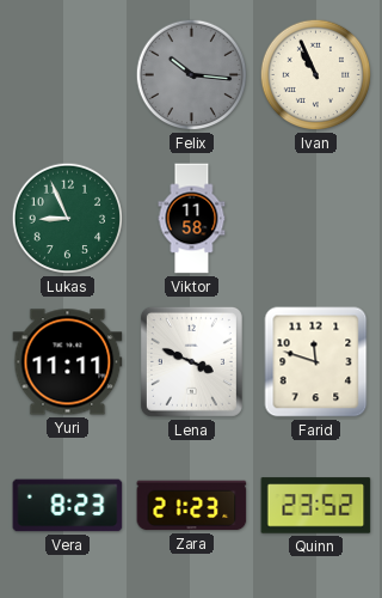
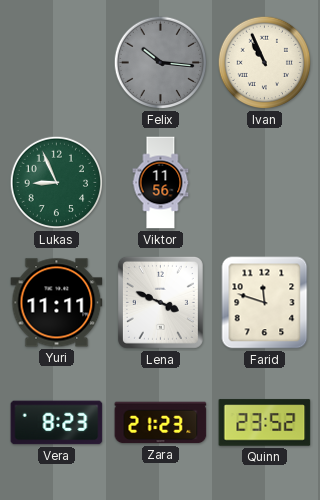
Viktor: 11:58 -> 11:56 (161, 183)
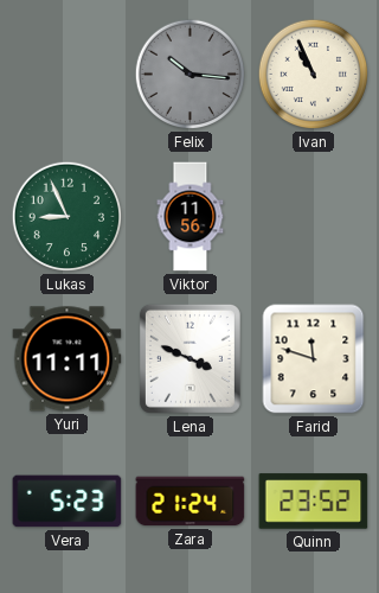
Vera: 8:23 -> 5:23 (68, 502)
Zara: 21:23 -> 21:24 (191, 502)
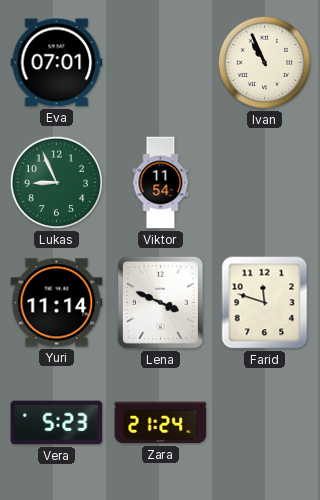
Eva: none -> 07:01 (57, 63)
Felix: 10:16 -> none (191, 75)
Viktor: 11:56 -> 11:54 (161, 183)
Yuri: 11:11 -> 11:14 (57, 303)
Quinn: 23:52 -> none (314, 502)
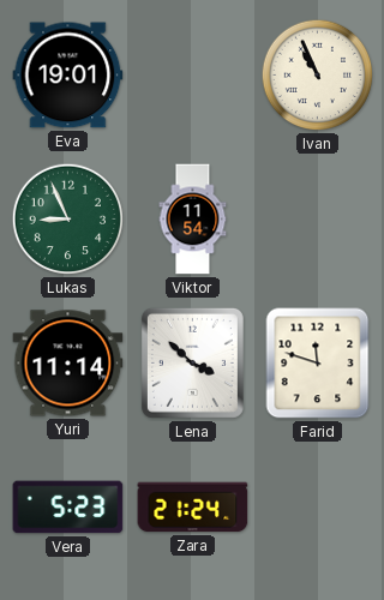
Eva: 07:01 -> 19:01 (68, 76)
Lena: 3:49 -> 3:52 (192, 362)
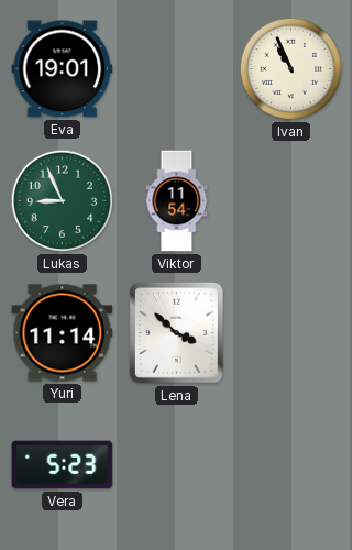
Farid: 11:48 -> none (318, 364)
Zara: 21:24 -> none (193, 508)
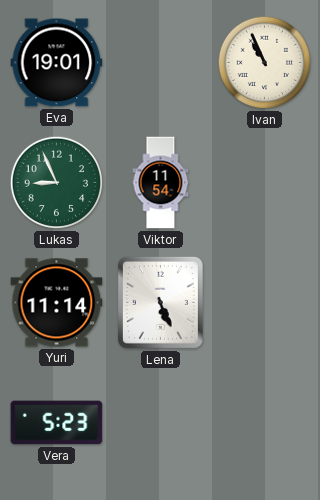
Lena: 3:52 -> 5:26 (160, 302)
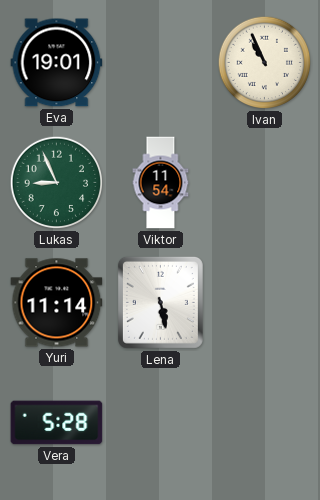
Lena: 5:26 -> 5:28 (160, 302)
Vera: 5:23 -> 5:28 (57, 423)
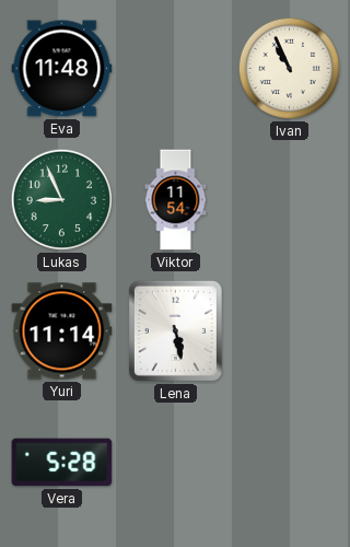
Eva: 19:01 -> 11:48 (62, 69)
